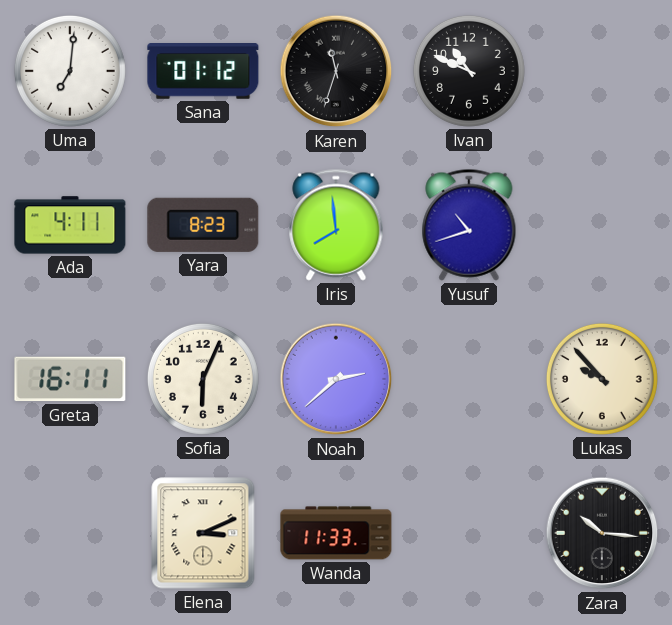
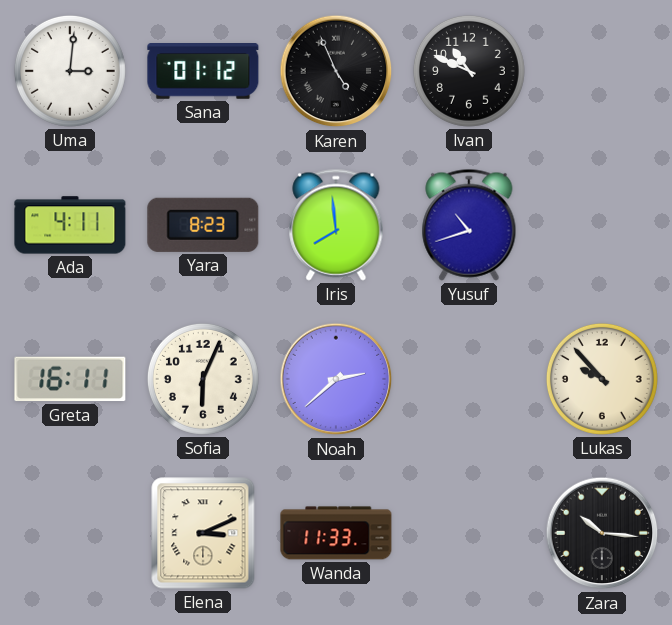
Uma: 7:01 -> 3:01 (70, 71)
Karen: 11:33 -> 4:56 (336, 71)
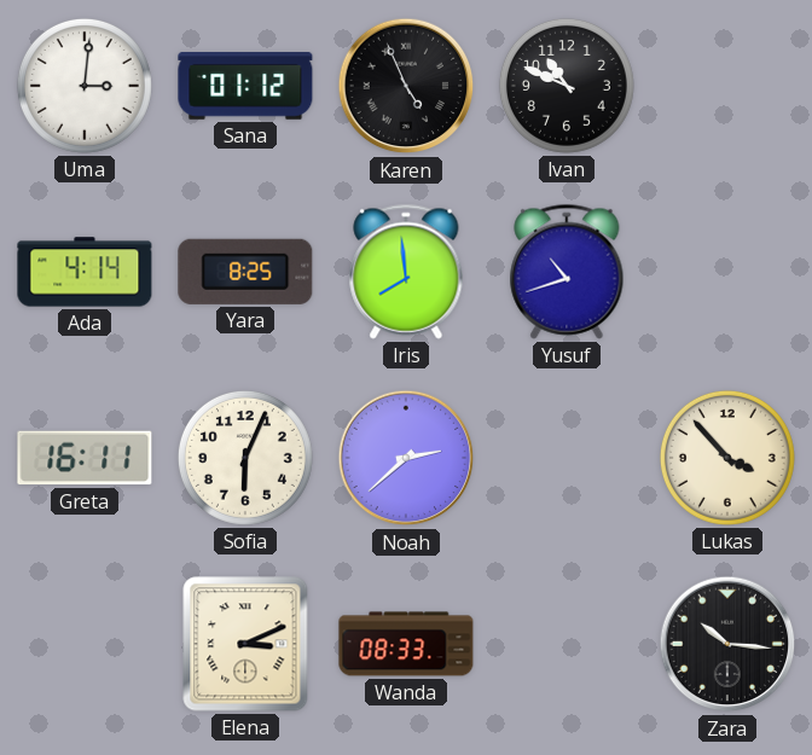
Ada: 4:11 -> 4:14 (85, 272)
Yara: 8:23 -> 8:25 (245, 272)
Lukas: 9:53 -> 3:53 (727, 458)
Wanda: 11:33 -> 08:33 (406, 644)
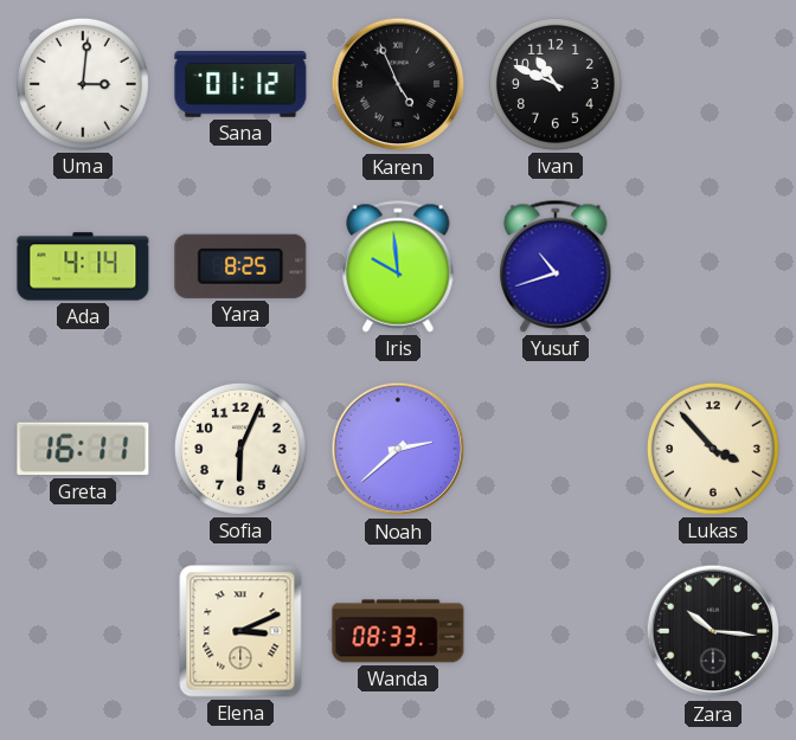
Iris: 7:59 -> 9:59 (398, 266)
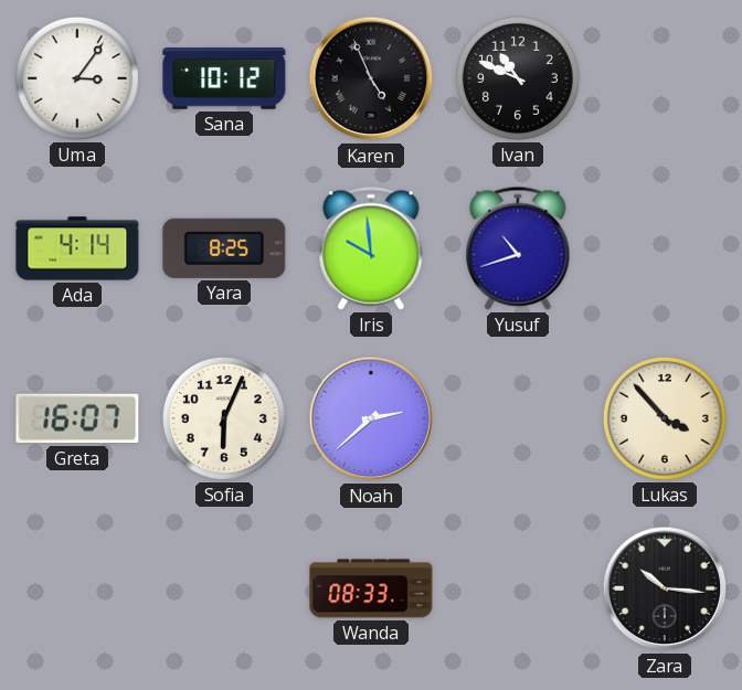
Uma: 3:01 -> 3:06 (77, 78)
Sana: 01:12 -> 10:12 (224, 79)
Greta: 16:11 -> 16:07 (77, 418)
Elena: 3:11 -> none (240, 631)
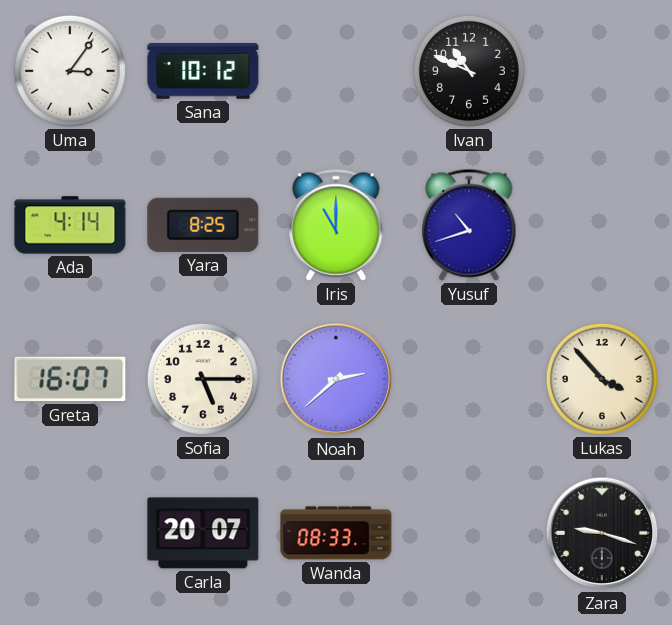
Karen: 4:56 -> none (371, 78)
Iris: 9:59 -> 11:00 (336, 225)
Sofia: 6:04 -> 5:15 (203, 379)
Carla: none -> 20:07 (203, 533)
Zara: 10:16 -> 9:18 (602, 533)
